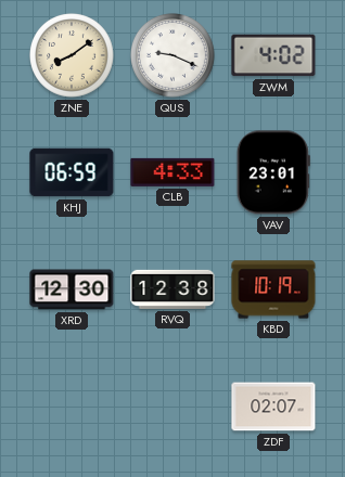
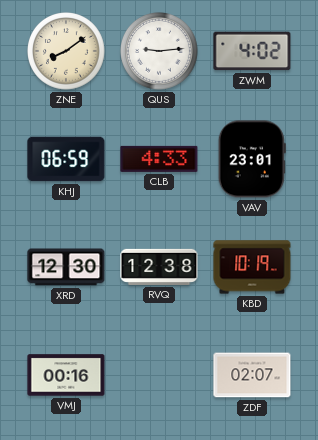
QUS: 9:19 -> 9:14 (160, 52)
VMJ: none -> 00:16 (66, 375)
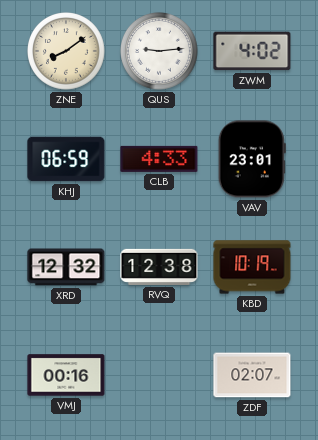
XRD: 12:30 -> 12:32 (66, 267)
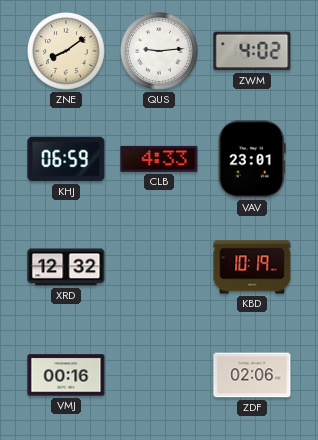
RVQ: 12:38 -> none (159, 267)
ZDF: 02:07 -> 02:06 (252, 375)
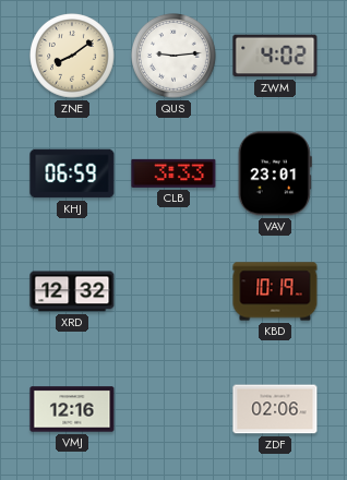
CLB: 4:33 -> 3:33 (174, 173)
VMJ: 00:16 -> 12:16 (72, 409)
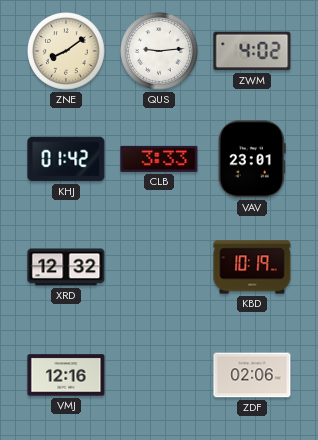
KHJ: 06:59 -> 01:42 (66, 159)
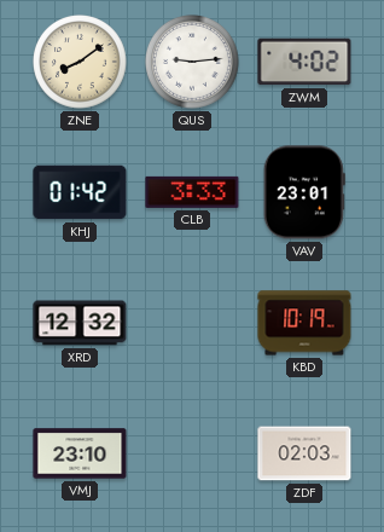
VMJ: 12:16 -> 23:10 (80, 453)
ZDF: 02:06 -> 02:03 (304, 453)
